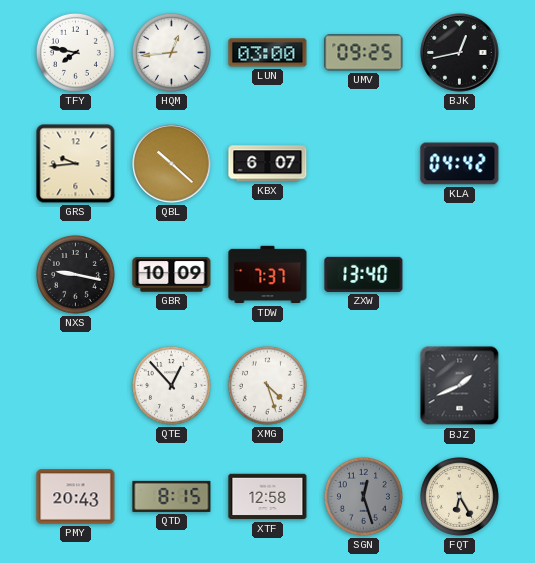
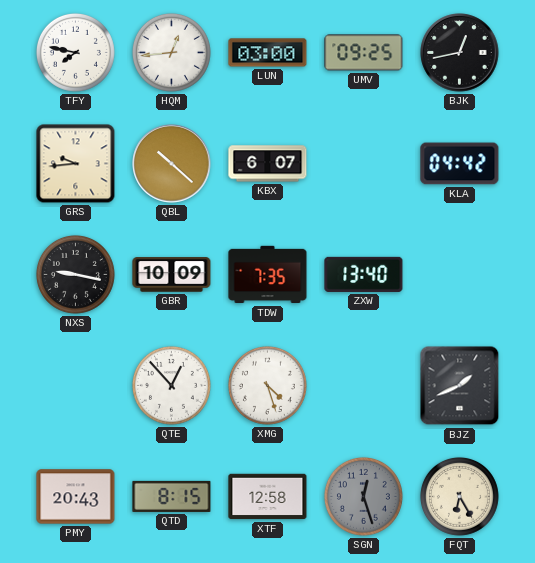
TDW: 7:37 -> 7:35 (268, 275)
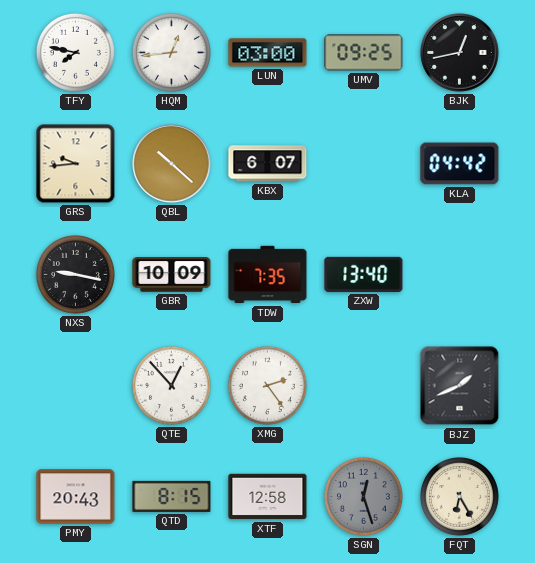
XMG: 4:27 -> 2:24 (267, 385)
